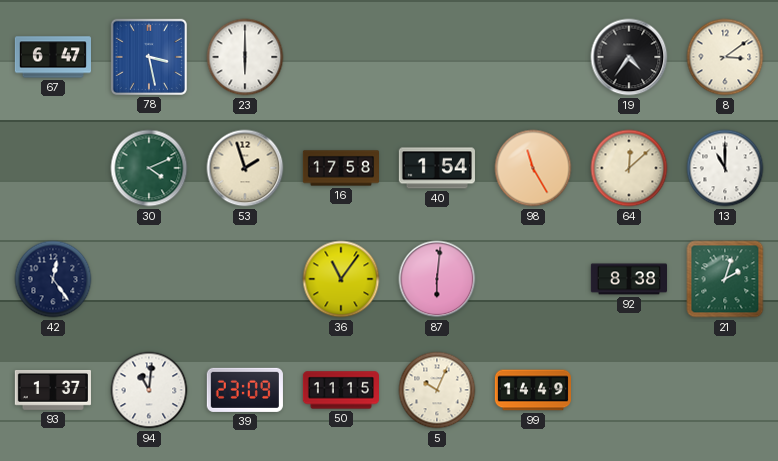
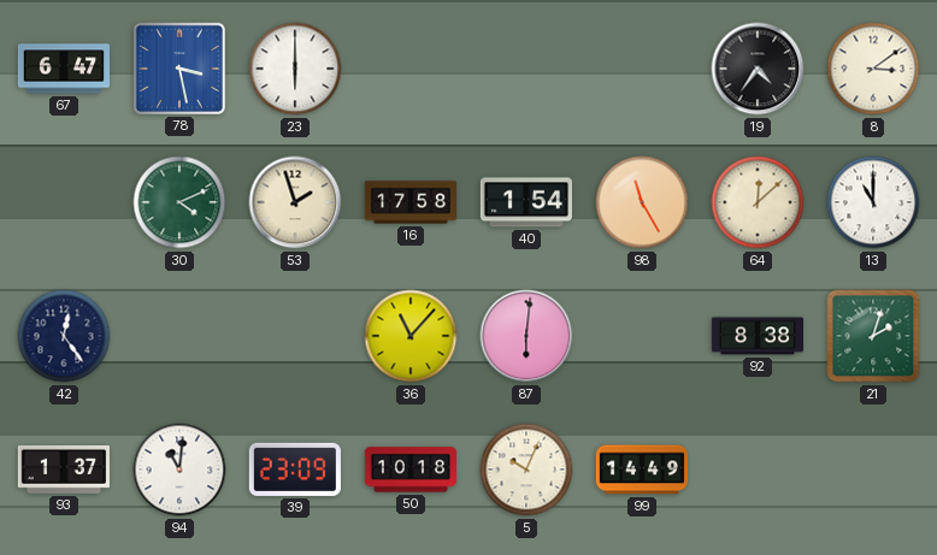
36: 11:06 -> 11:07 (411, 336)
50: 11:15 -> 10:18 (409, 470)
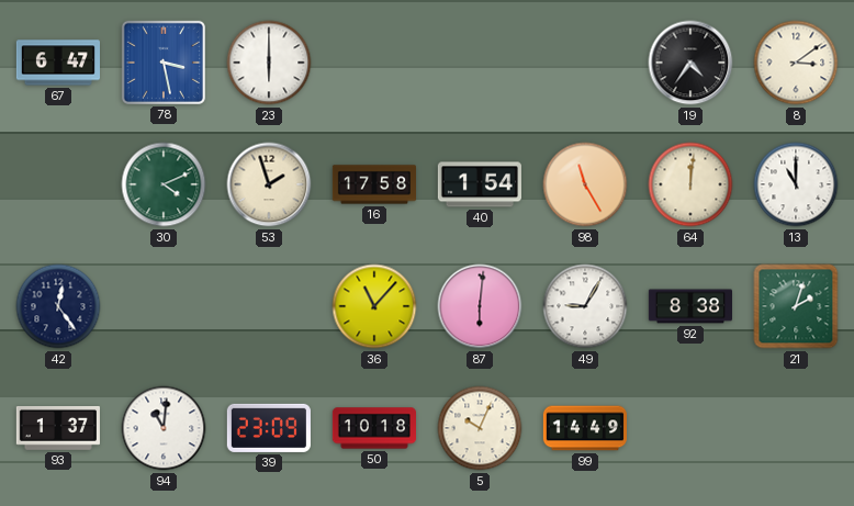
64: 12:08 -> 12:01 (690, 184)
49: none -> 9:05 (585, 306)
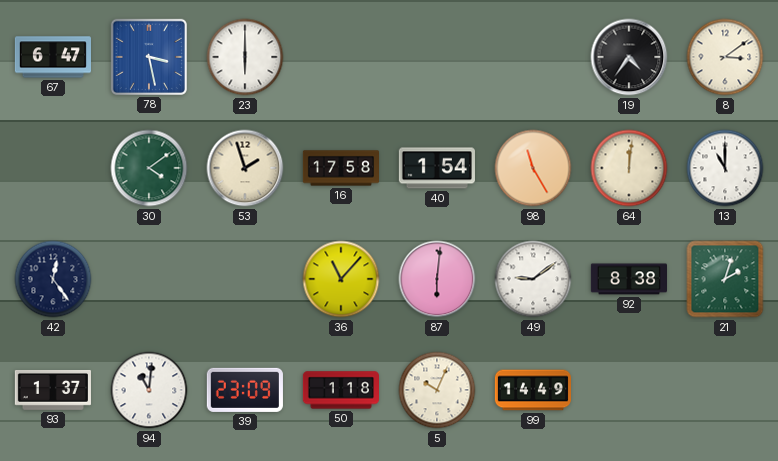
30: 4:11 -> 4:09 (149, 168)
49: 9:05 -> 9:09 (533, 279)
50: 10:18 -> 1:18 (340, 390)
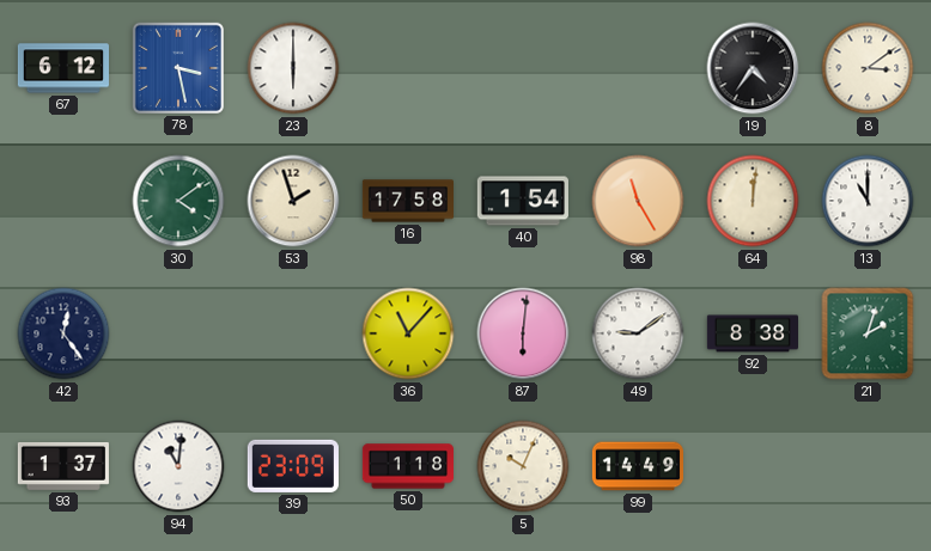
67: 6:47 -> 6:12 (62, 68)
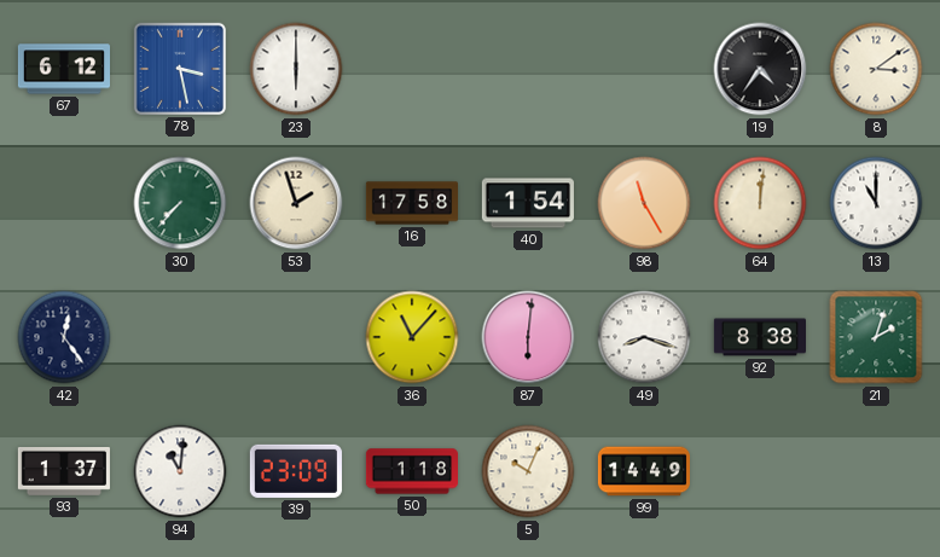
30: 4:09 -> 7:37 (180, 203)
49: 9:09 -> 8:18 (644, 337)
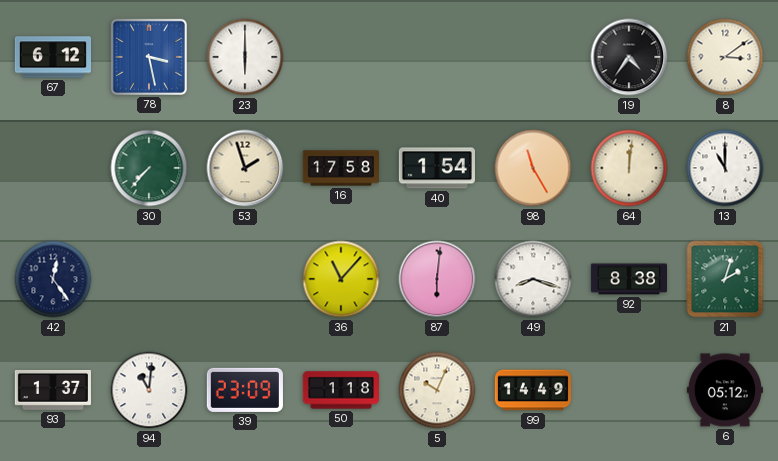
6: none -> 05:12 (725, 390)
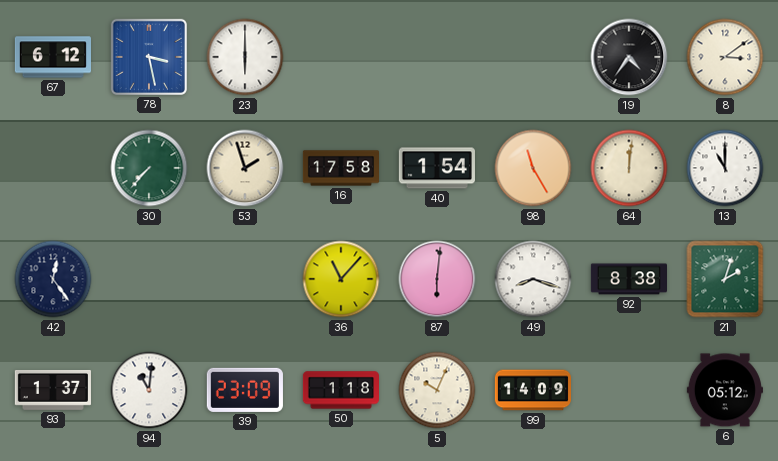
99: 14:49 -> 14:09 (533, 390)
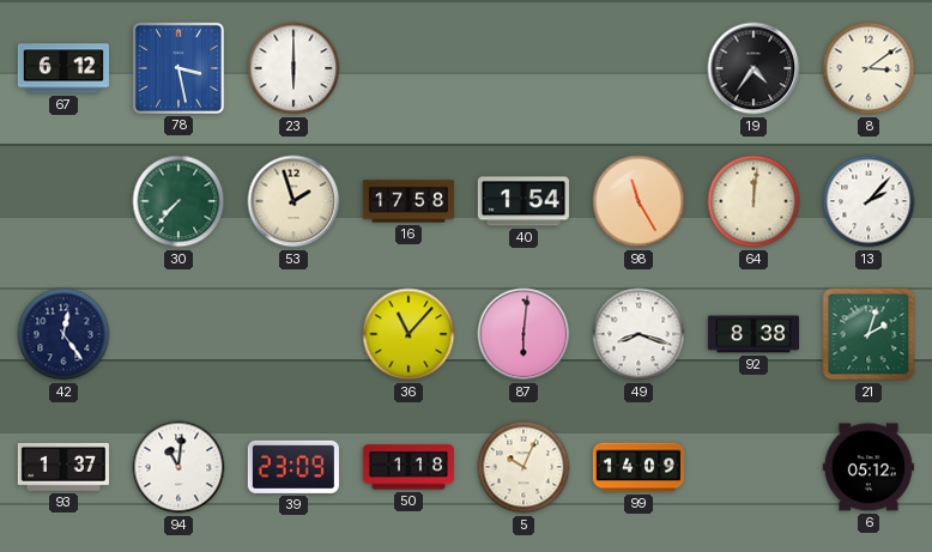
13: 11:00 -> 2:07 (869, 201)
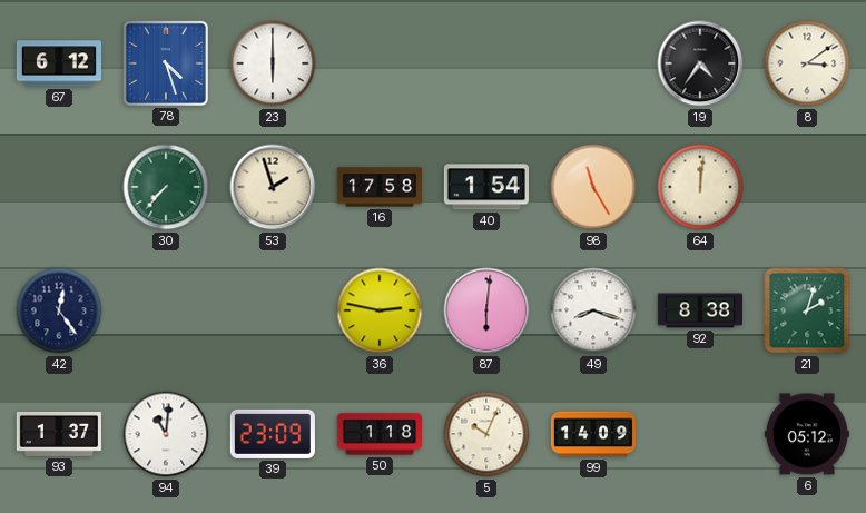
78: 3:28 -> 4:27 (166, 63)
13: 2:07 -> none (869, 201)
36: 11:07 -> 2:47 (380, 310)
